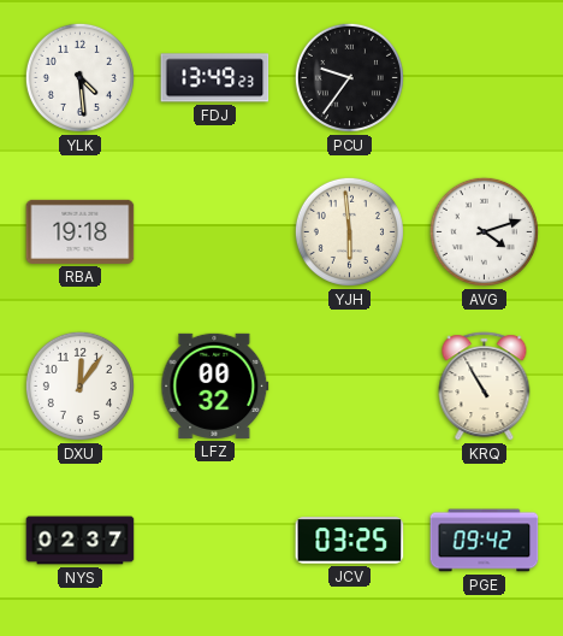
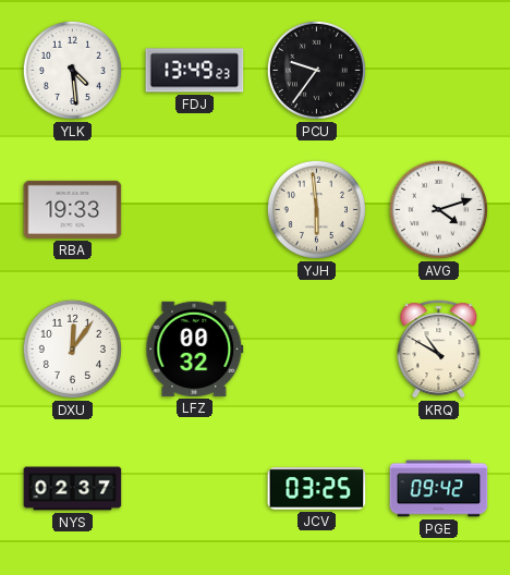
RBA: 19:18 -> 19:33 (73, 209)
KRQ: 10:55 -> 10:50 (439, 350)
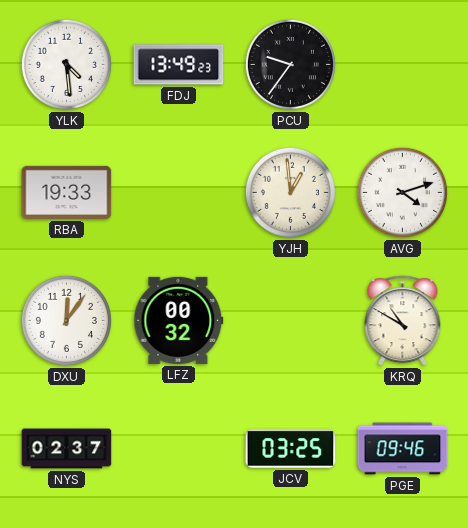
YJH: 5:59 -> 12:59 (290, 192)
PGE: 09:42 -> 09:46 (403, 449)
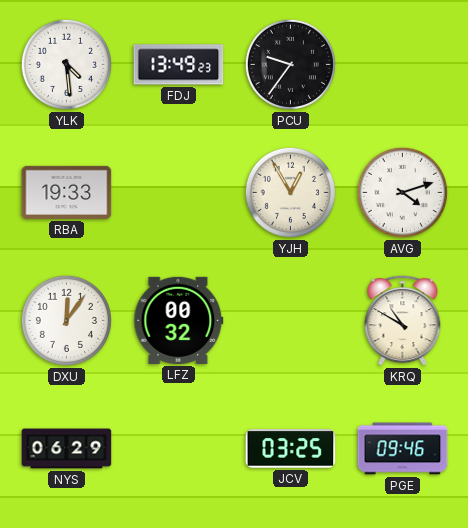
YJH: 12:59 -> 12:55 (290, 192)
NYS: 02:37 -> 06:29 (67, 449)
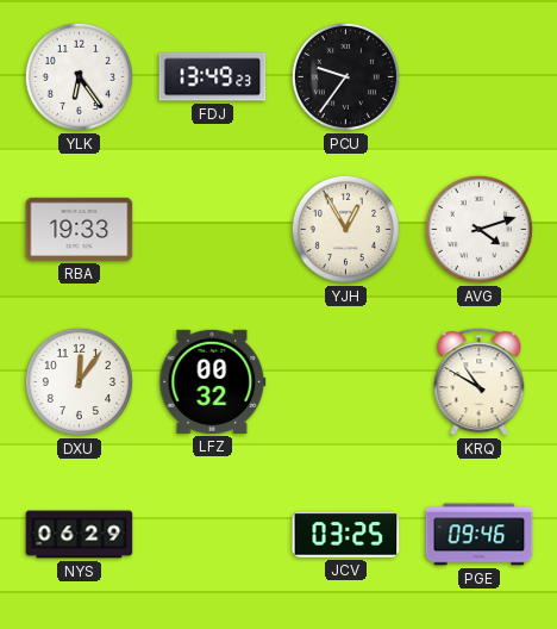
YLK: 4:29 -> 6:24 (79, 76)
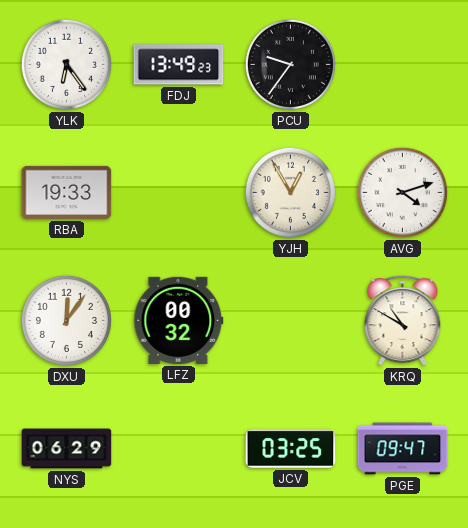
PGE: 09:46 -> 09:47 (403, 449)
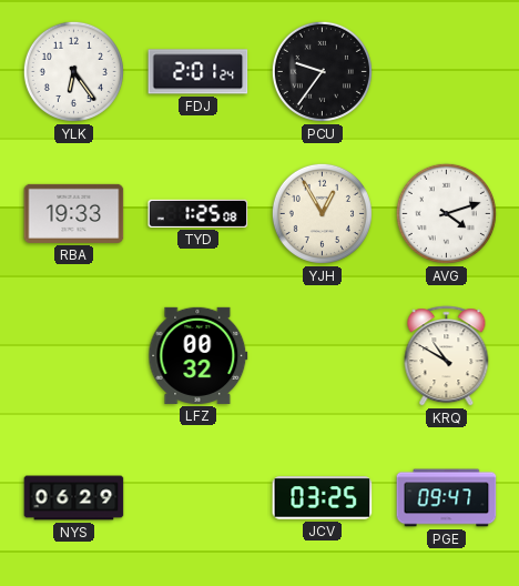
FDJ: 13:49 -> 2:01 (199, 72)
TYD: none -> 1:25 (199, 213)
DXU: 12:06 -> none (66, 320)
